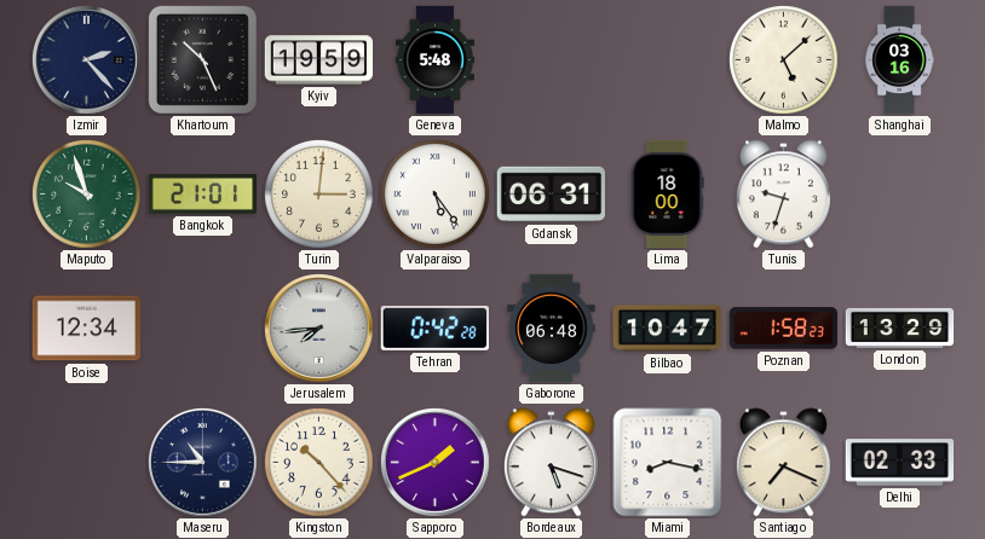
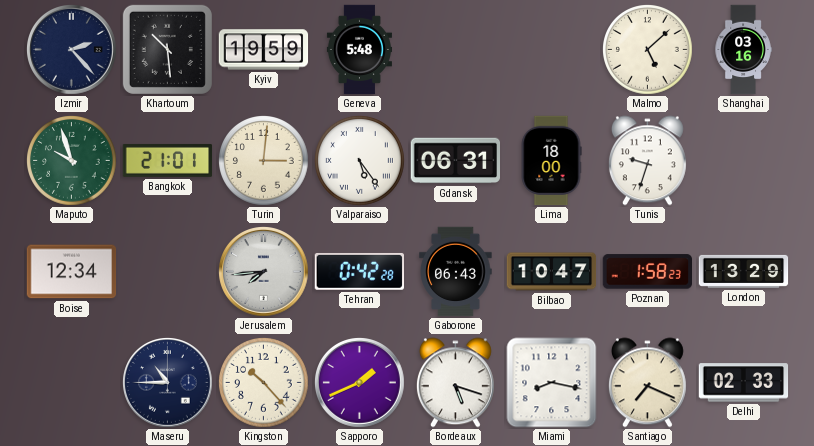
Khartoum: 10:26 -> 10:29 (167, 49)
Gaborone: 06:48 -> 06:43 (456, 272)
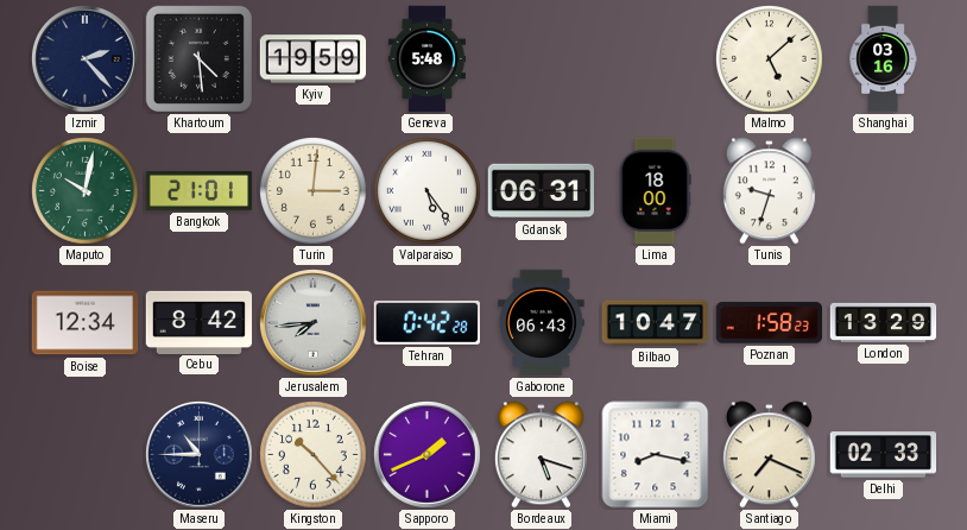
Khartoum: 10:29 -> 4:29 (198, 58)
Maputo: 9:57 -> 10:02 (86, 191)
Cebu: none -> 8:42 (200, 322)
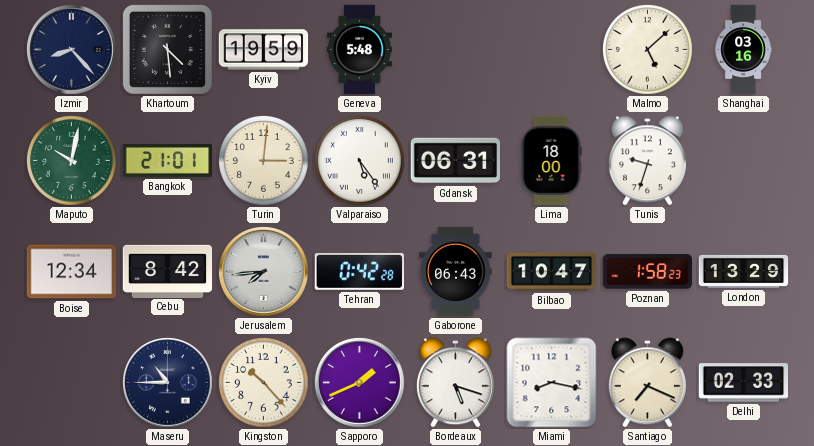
Izmir: 2:23 -> 8:23 (72, 50)
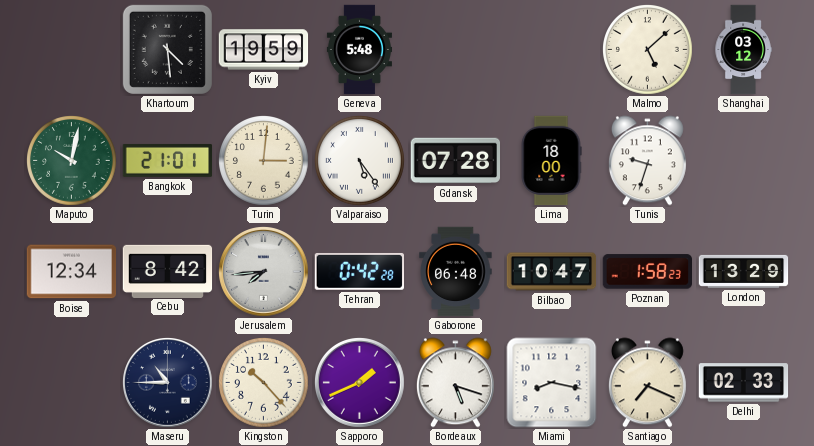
Izmir: 8:23 -> none (72, 50)
Shanghai: 03:16 -> 03:12 (743, 50)
Gdansk: 06:31 -> 07:28 (456, 161)
Gaborone: 06:43 -> 06:48 (456, 272)
